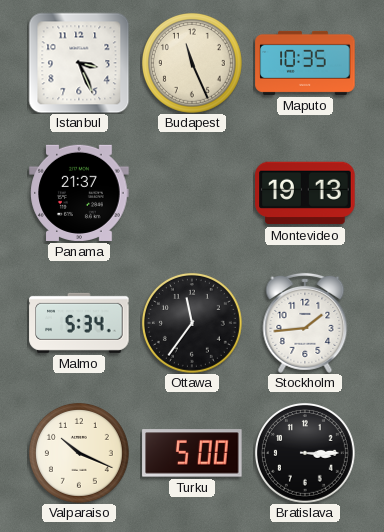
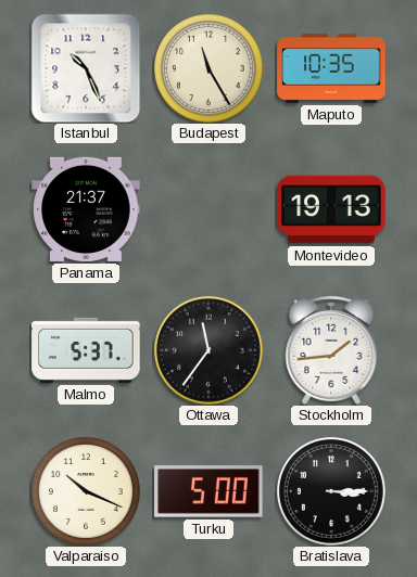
Istanbul: 3:26 -> 10:26 (86, 68)
Budapest: 11:26 -> 11:25 (208, 68)
Malmo: 5:34 -> 5:37 (86, 350)
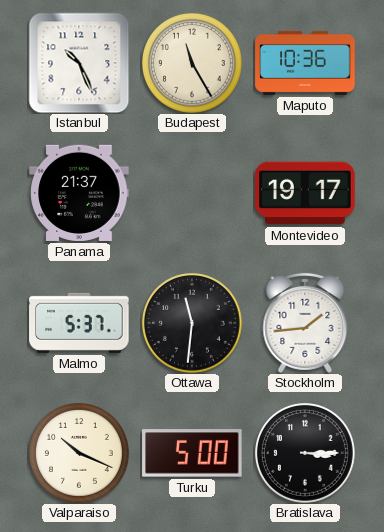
Maputo: 10:35 -> 10:36 (305, 63)
Montevideo: 19:13 -> 19:17 (305, 193)
Ottawa: 11:36 -> 11:31 (192, 323)
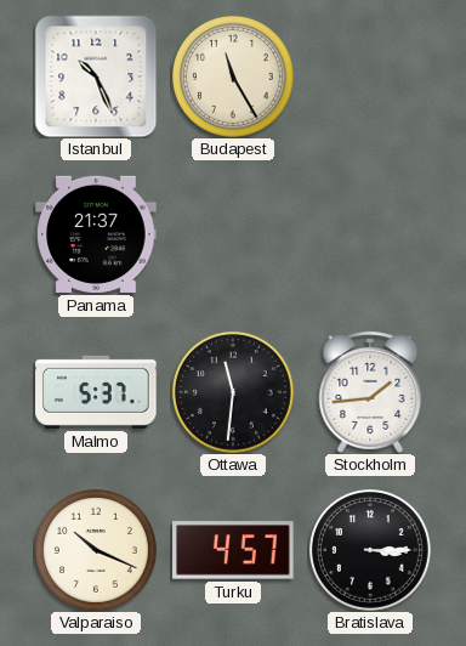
Maputo: 10:36 -> none (305, 63)
Montevideo: 19:17 -> none (305, 193)
Turku: 5:00 -> 4:57 (233, 550)
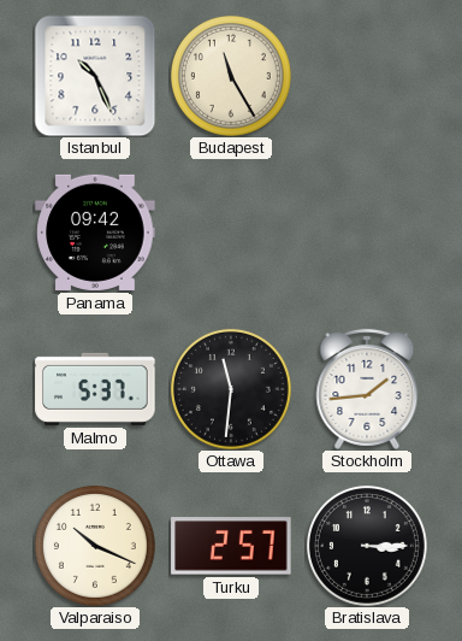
Panama: 21:37 -> 09:42 (95, 233)
Turku: 4:57 -> 2:57 (231, 546)
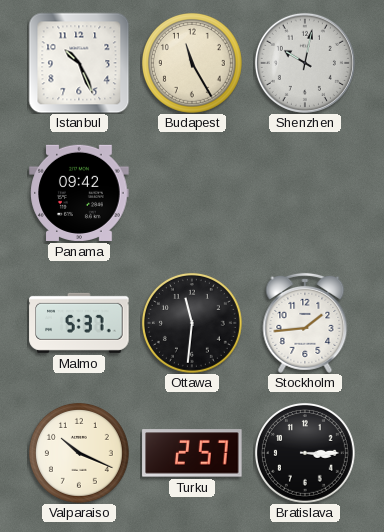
Shenzhen: none -> 10:02 (305, 63)
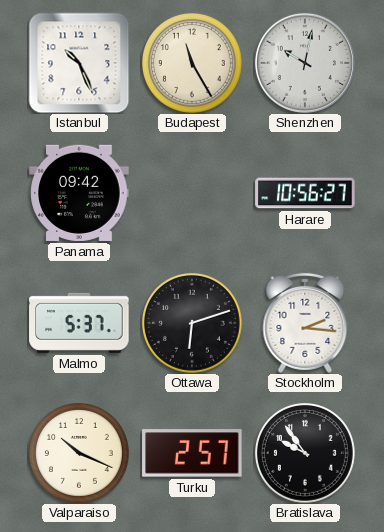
Harare: none -> 10:56 (305, 193)
Ottawa: 11:31 -> 6:12 (192, 323)
Stockholm: 1:44 -> 2:16 (305, 323)
Bratislava: 3:15 -> 9:54 (305, 453)
